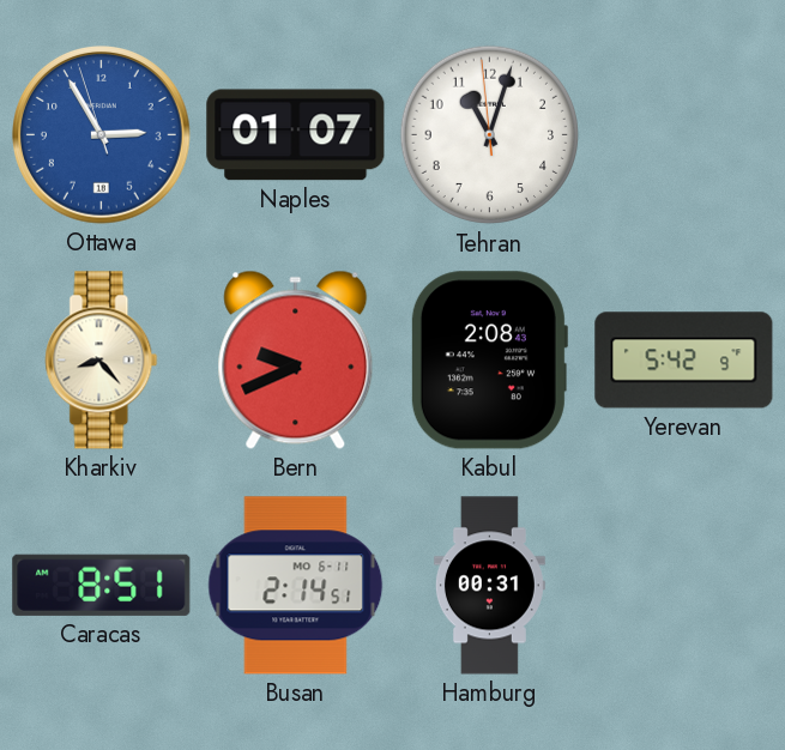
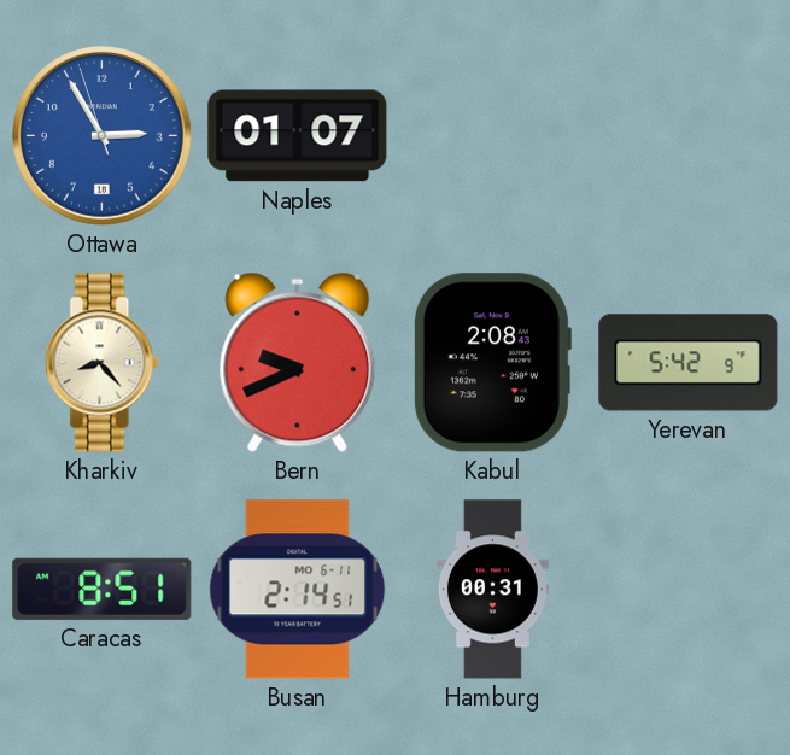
Tehran: 11:02 -> none (490, 135)
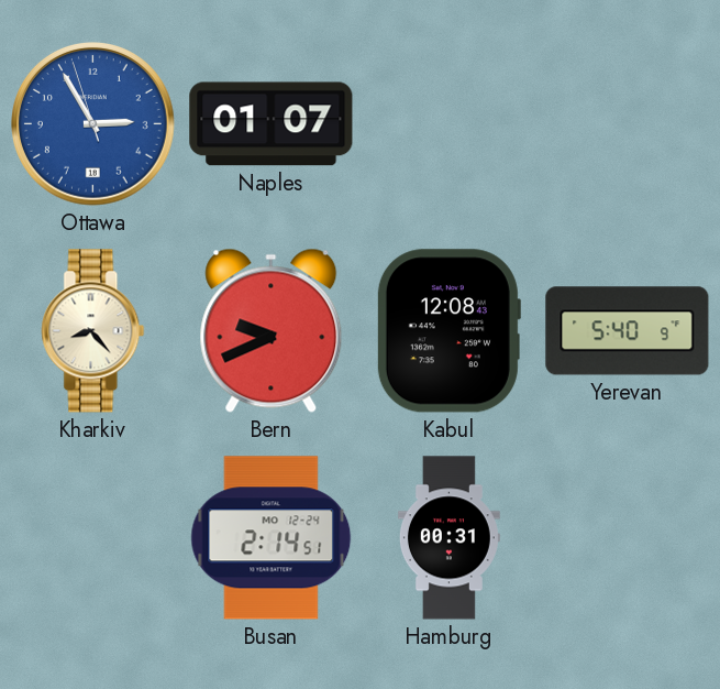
Kabul: 2:08 -> 12:08 (448, 331)
Yerevan: 5:42 -> 5:40 (628, 331)
Caracas: 8:51 -> none (103, 589)
Busan date: MO 6-11 -> MO 12-24 (272, 538)
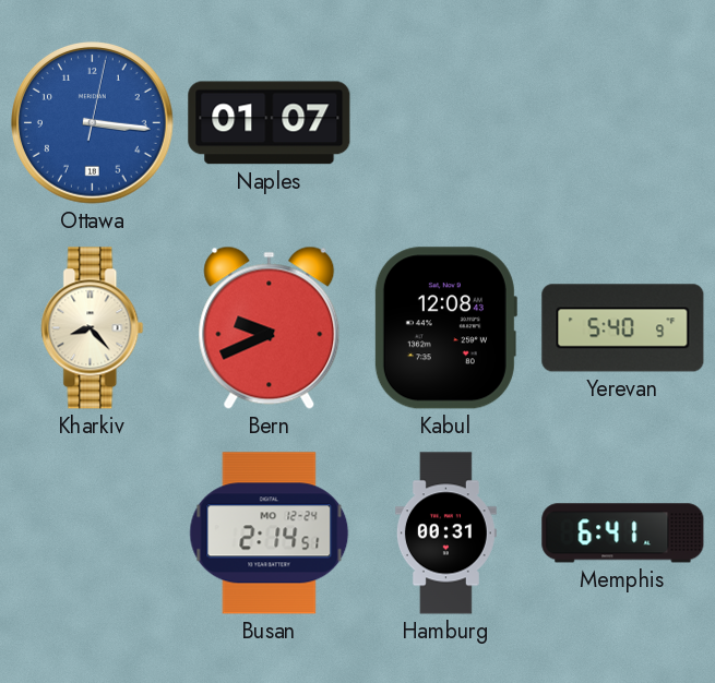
Ottawa: 2:54 -> 3:16 (93, 123)
Memphis: none -> 6:41 (623, 534)
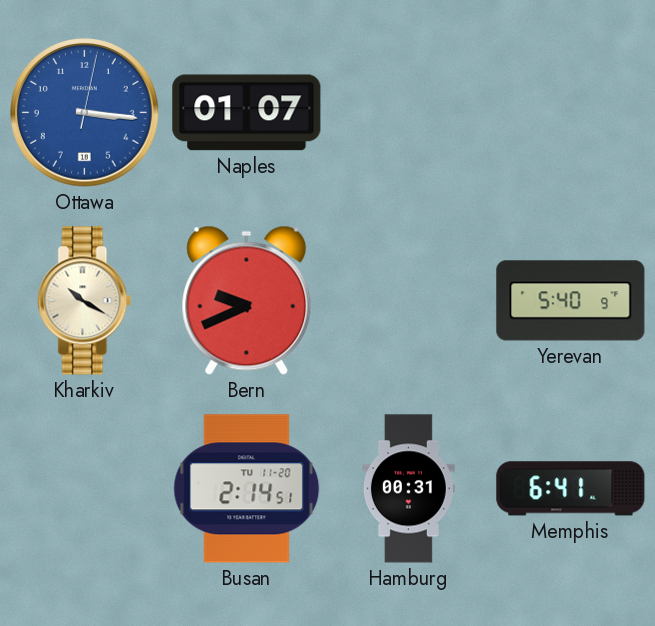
Kharkiv: 8:23 -> 10:20 (85, 301)
Kabul: 12:08 -> none (445, 328)
Busan date: MO 12-24 -> TU 11-20 (247, 489)
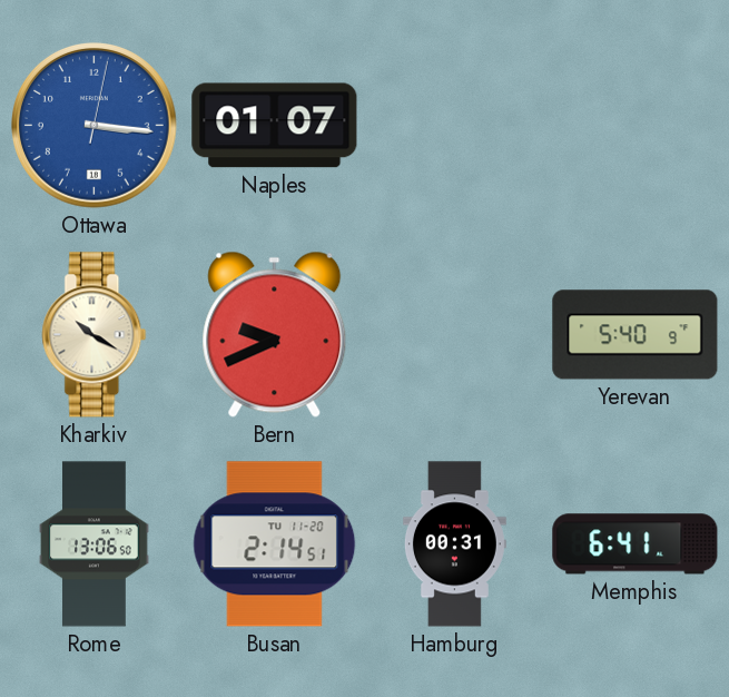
Rome: none -> 13:06 (95, 544)
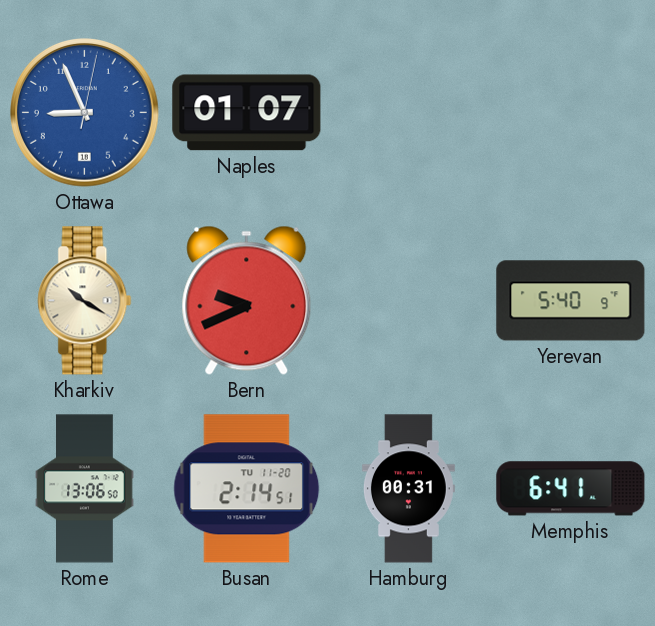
Ottawa: 3:16 -> 8:56 (85, 113)
